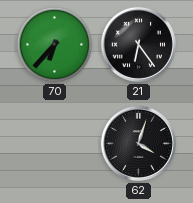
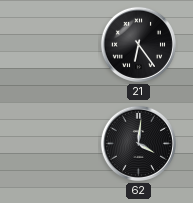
70: 6:37 -> none (55, 45)
62: 4:03 -> 4:01 (138, 143)
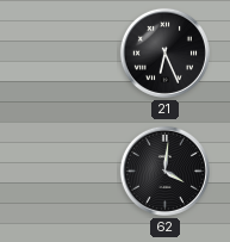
21: 6:24 -> 6:26 (164, 52)
